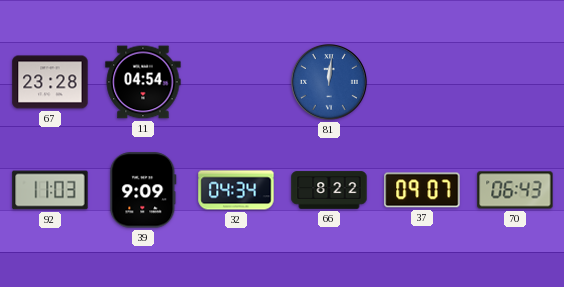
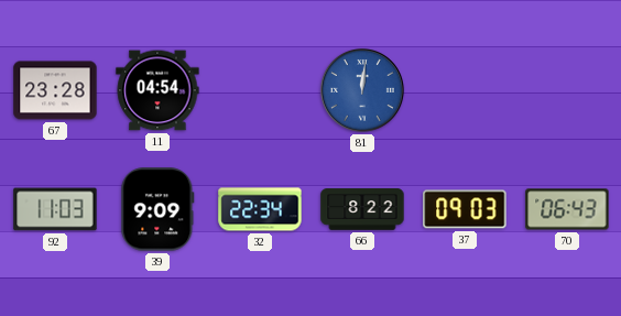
32: 04:34 -> 22:34 (260, 209)
37: 09:07 -> 09:03 (465, 209)
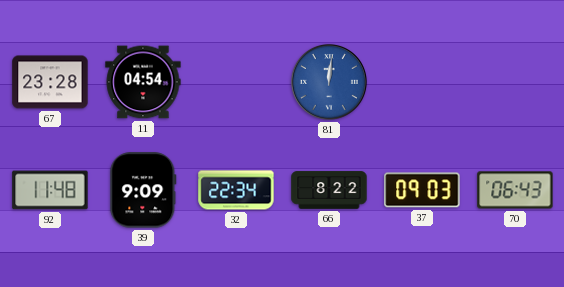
92: 11:03 -> 11:48 (50, 190)
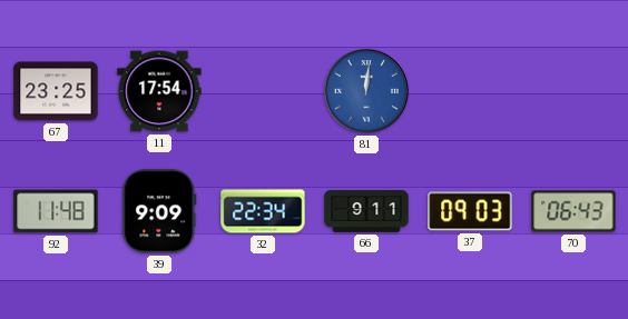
67: 23:28 -> 23:25 (56, 91)
11: 04:54 -> 17:54 (159, 91)
66: 8:22 -> 9:11 (366, 211)
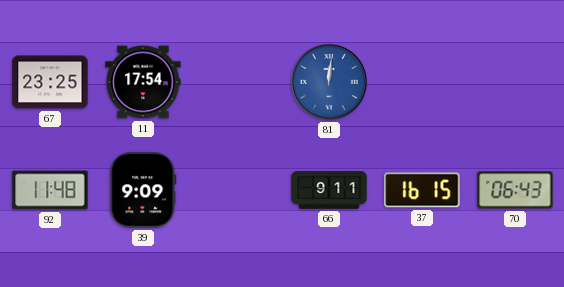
32: 22:34 -> none (263, 211)
37: 09:03 -> 16:15 (422, 190)
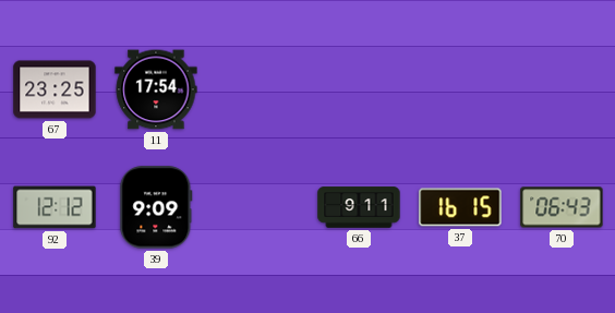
81: 12:01 -> none (329, 82)
92: 11:48 -> 12:12 (55, 207)
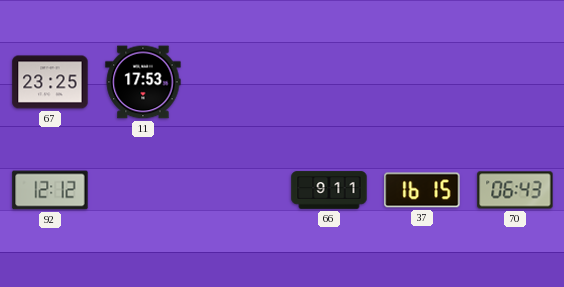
11: 17:54 -> 17:53 (143, 82)
39: 9:09 -> none (156, 207)
